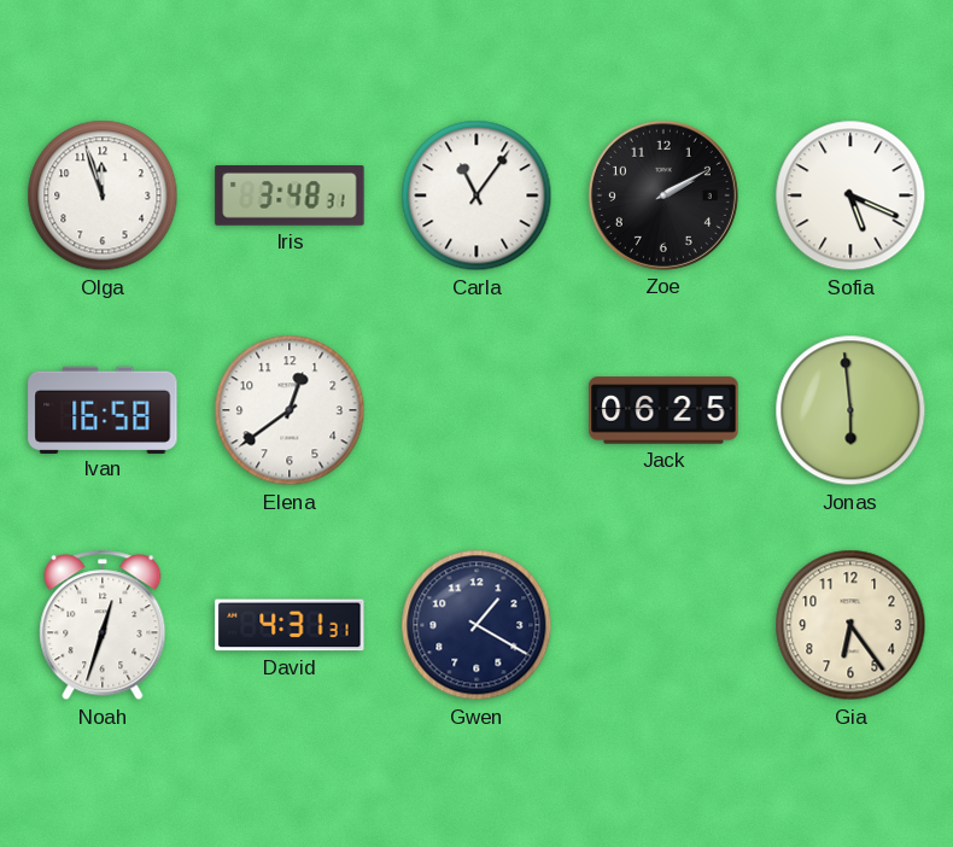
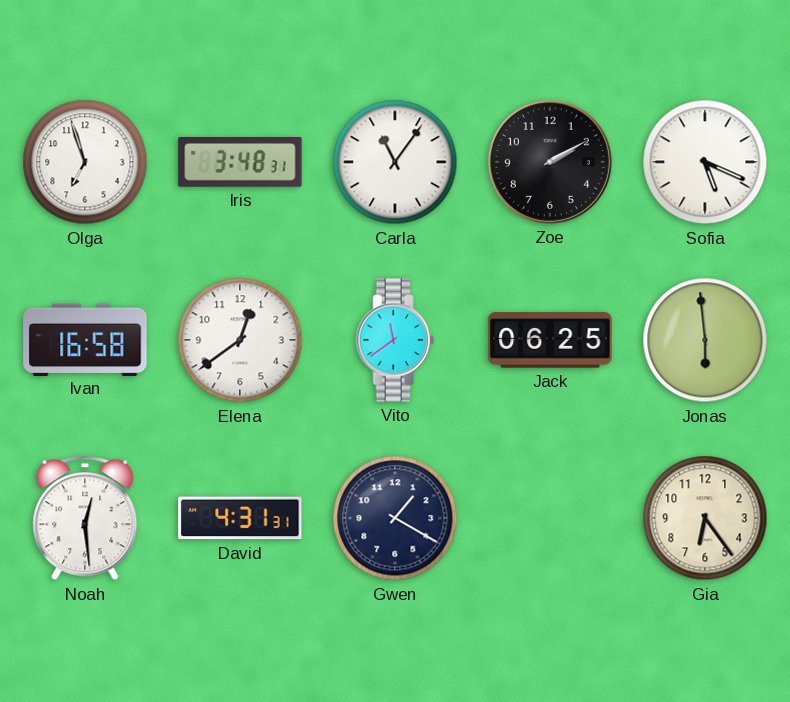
Olga: 11:57 -> 6:57 (85, 162)
Vito: none -> 11:39 (395, 340)
Noah: 12:33 -> 12:29 (85, 518)
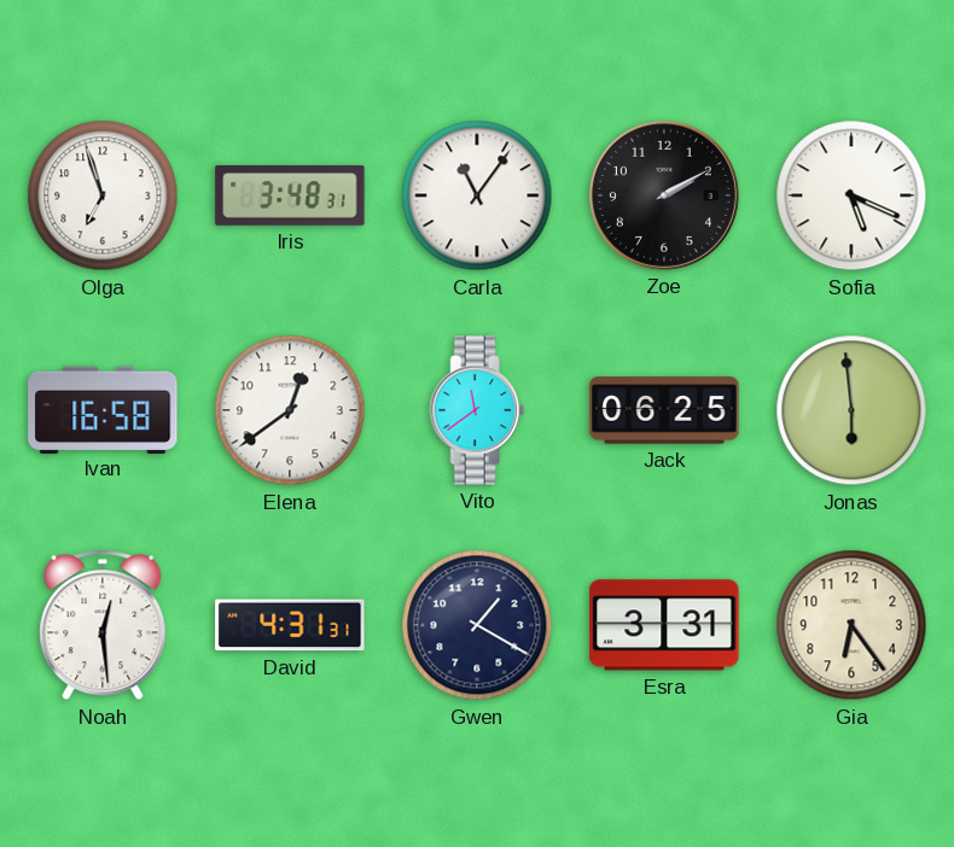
Esra: none -> 3:31 (664, 625)
